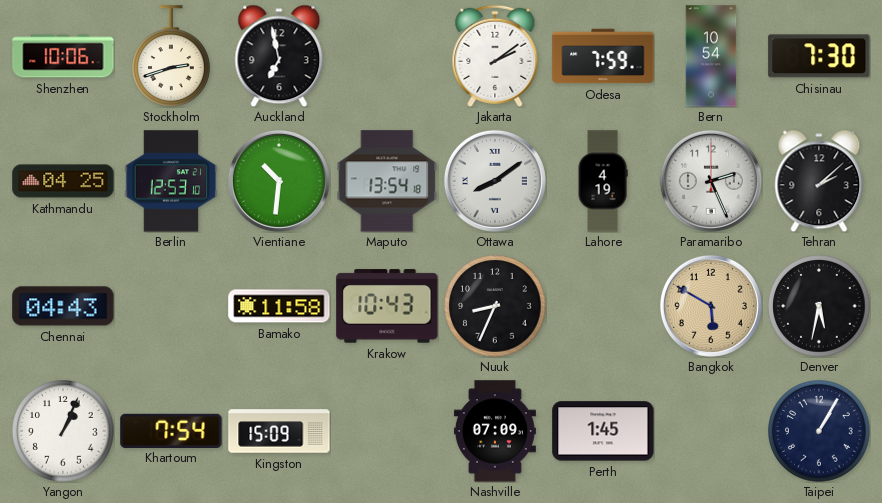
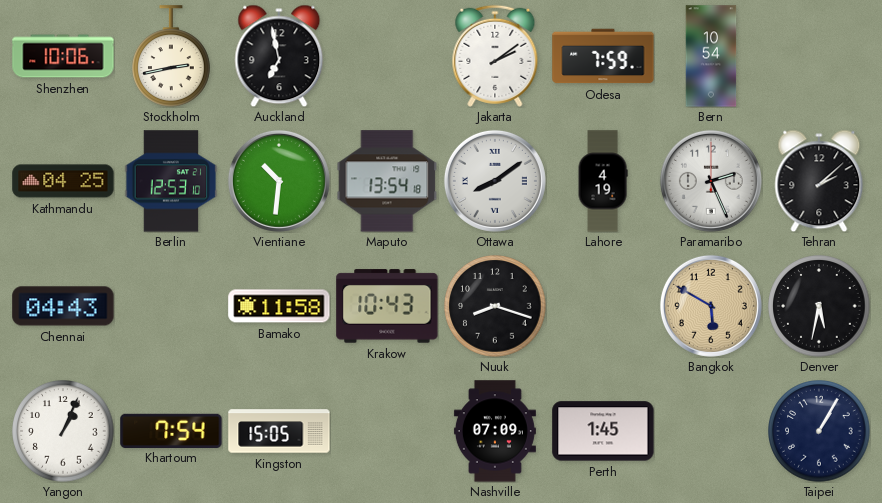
Stockholm: 2:42 -> 2:43 (172, 56)
Chisinau: 7:30 -> none (819, 56)
Nuuk: 8:34 -> 8:18 (495, 306)
Kingston: 15:09 -> 15:05 (279, 431)
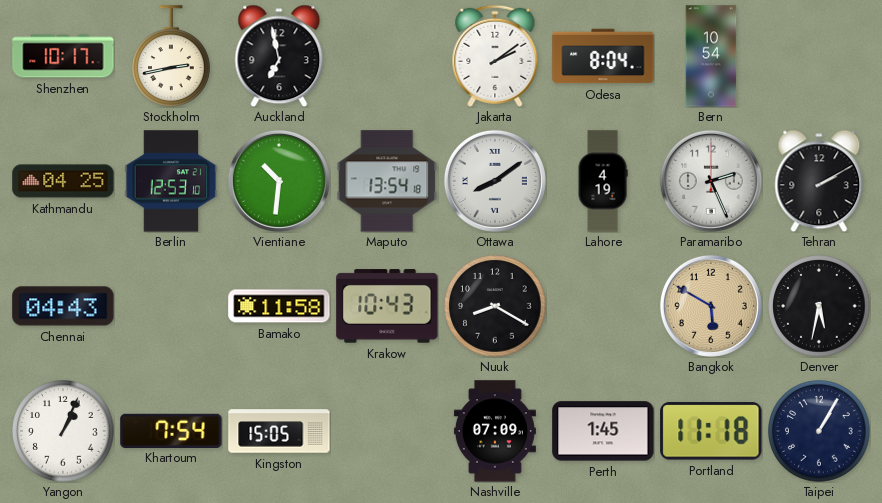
Shenzhen: 10:06 -> 10:17 (63, 56)
Odesa: 7:59 -> 8:04 (603, 56)
Tehran: 2:08 -> 2:10 (819, 181)
Nuuk: 8:18 -> 8:20 (495, 306)
Portland: none -> 11:18 (711, 431)
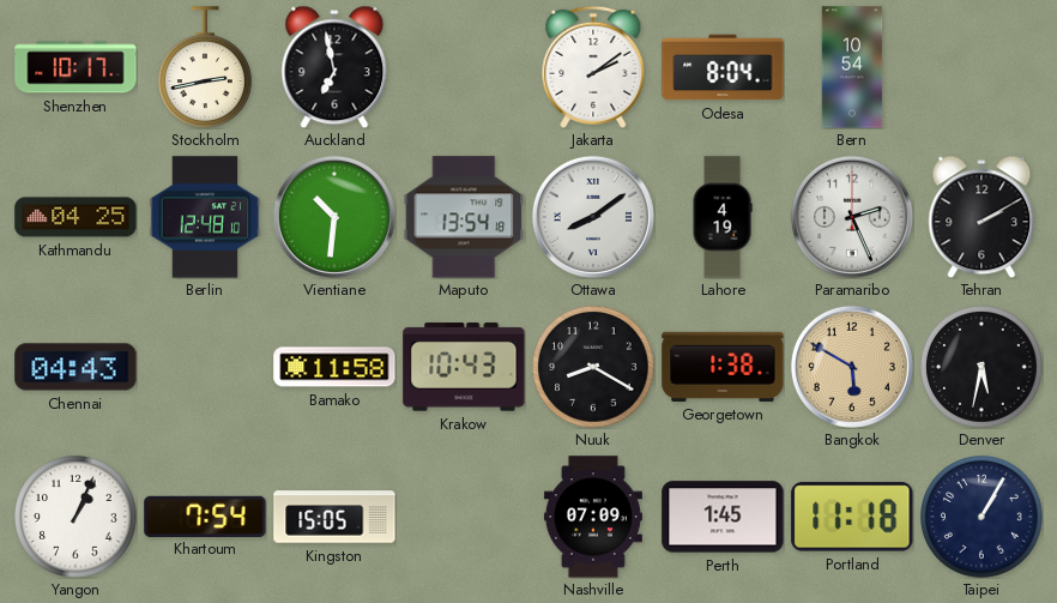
Berlin: 12:53 -> 12:48 (205, 217)
Georgetown: none -> 1:38 (723, 367)
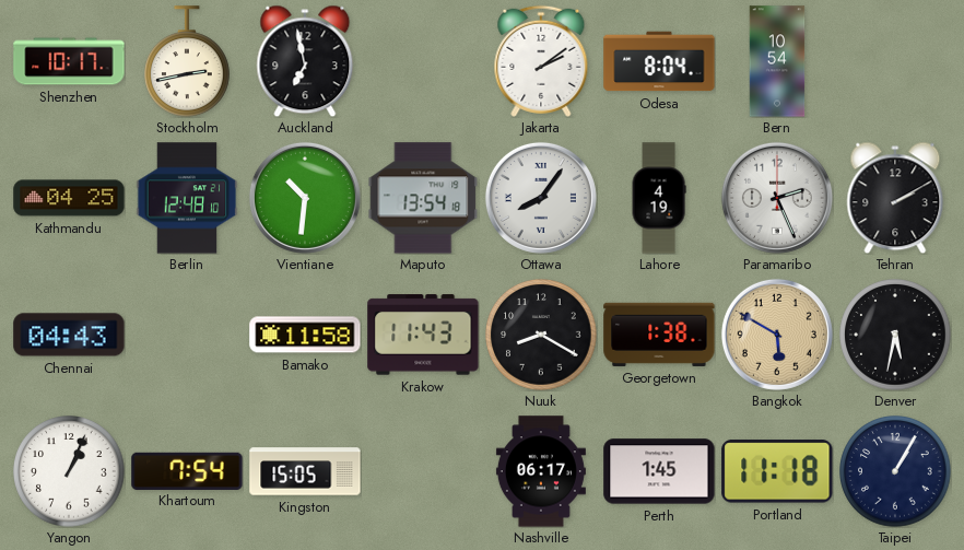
Ottawa: 8:09 -> 8:06 (541, 198)
Krakow: 10:43 -> 11:43 (423, 335)
Nashville: 07:09 -> 06:17 (541, 471)
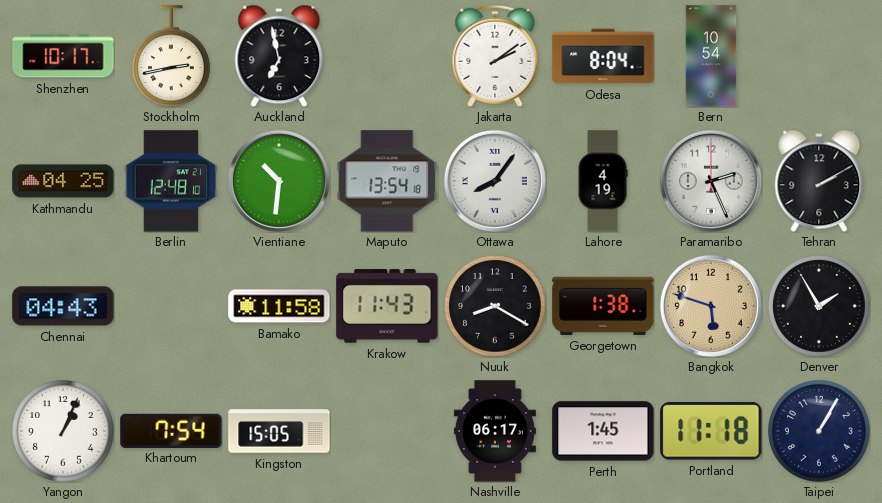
Bangkok: 5:50 -> 5:48 (711, 306)
Denver: 5:32 -> 1:55 (819, 306)
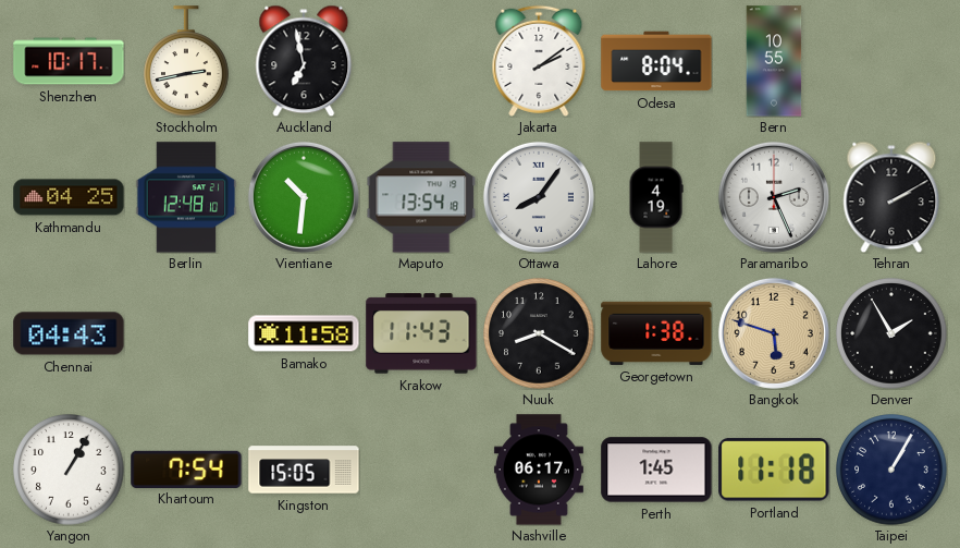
Bern: 10:54 -> 10:55 (774, 61)
Yangon: 1:04 -> 1:05 (69, 470)
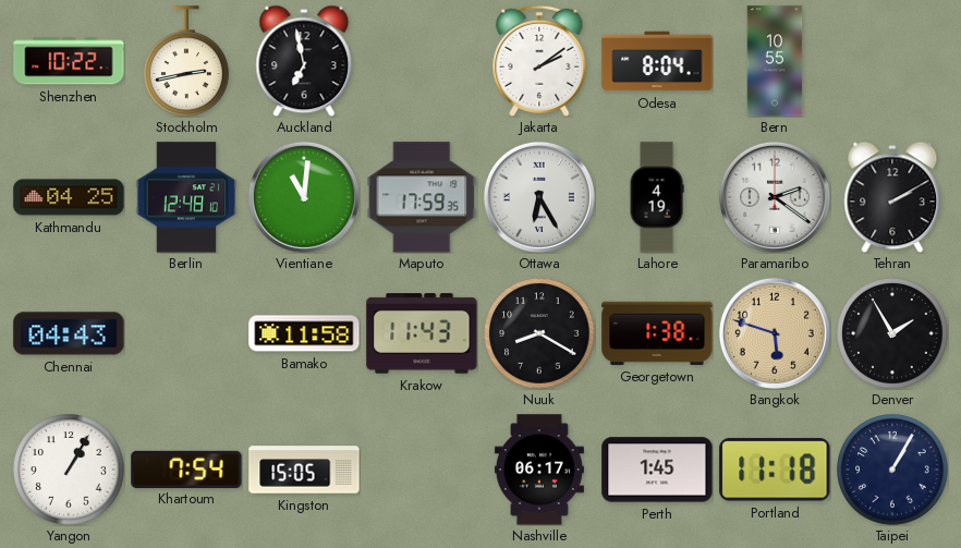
Shenzhen: 10:17 -> 10:22 (69, 61)
Vientiane: 10:31 -> 11:01 (304, 197)
Maputo: 13:54 -> 17:59 (422, 197)
Ottawa: 8:06 -> 6:25 (539, 197)
Paramaribo: 2:26 -> 2:21 (775, 197)
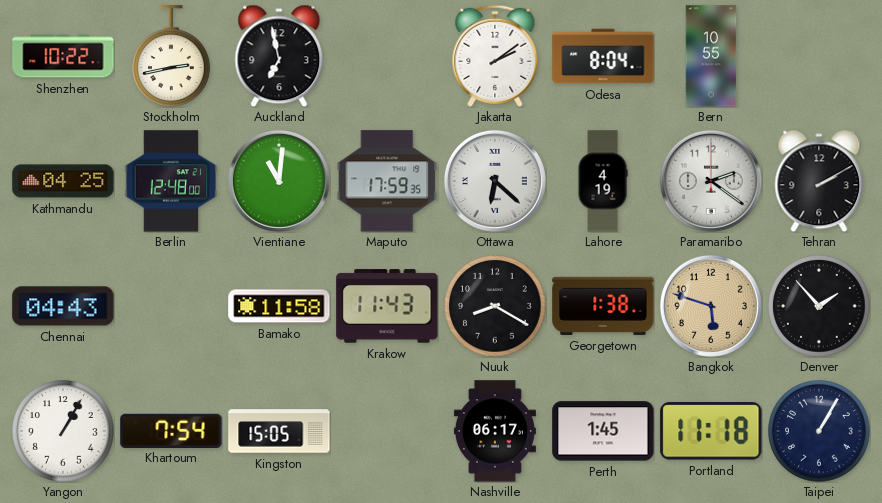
Berlin: 12:48:10 -> 12:48:00 (171, 181)
Ottawa: 6:25 -> 6:22 (495, 181)
Denver: 1:55 -> 1:53 (819, 306)
